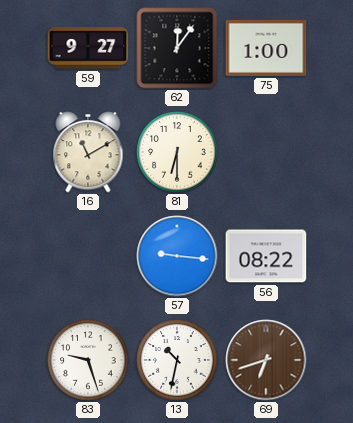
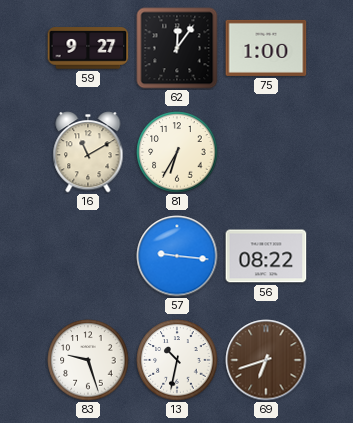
81: 6:30 -> 6:35 (177, 152)
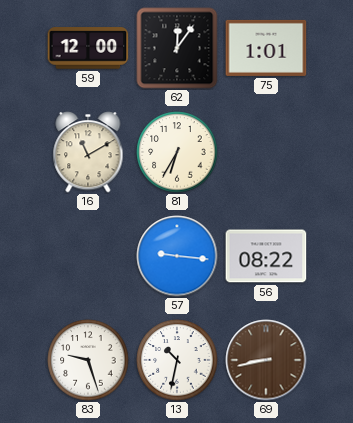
59: 9:27 -> 12:00 (88, 48)
75: 1:00 -> 1:01 (266, 48)
69: 6:42 -> 8:43 (266, 360)
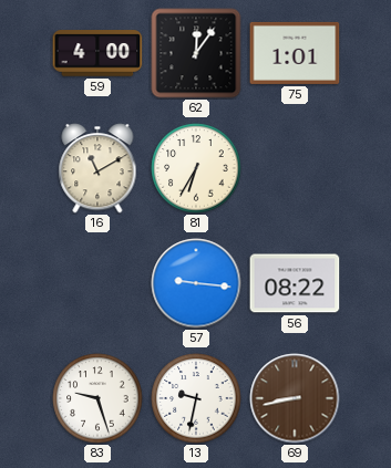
59: 12:00 -> 4:00 (97, 53)
13: 10:32 -> 9:32 (196, 398)
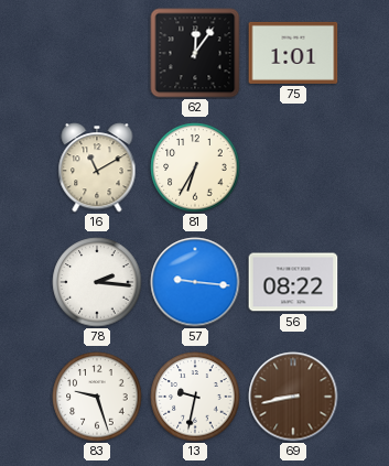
59: 4:00 -> none (97, 53)
78: none -> 2:16 (97, 282)
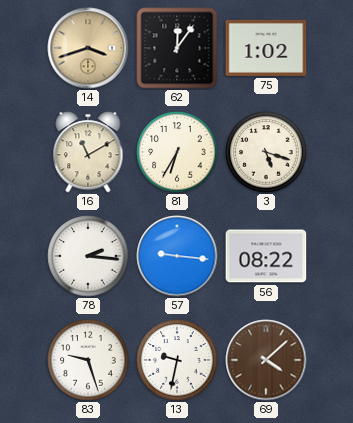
14: none -> 3:42 (88, 48)
75: 1:01 -> 1:02 (266, 48)
3: none -> 5:18 (266, 152)
69: 8:43 -> 4:08 (266, 360)
